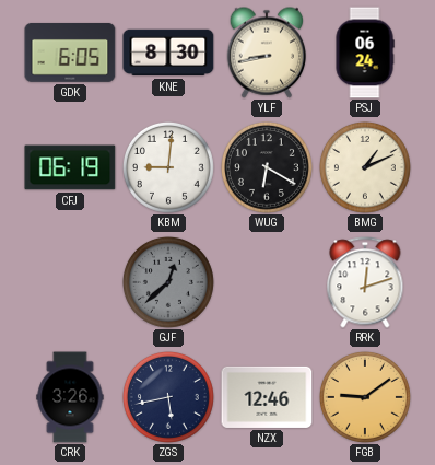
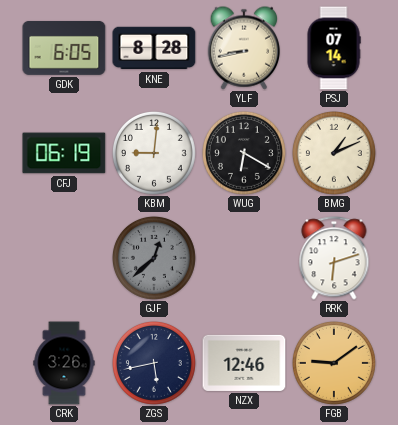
KNE: 8:30 -> 8:28 (154, 48)
PSJ: 06:24 -> 07:14 (334, 48)
RRK: 12:12 -> 6:12 (334, 258)
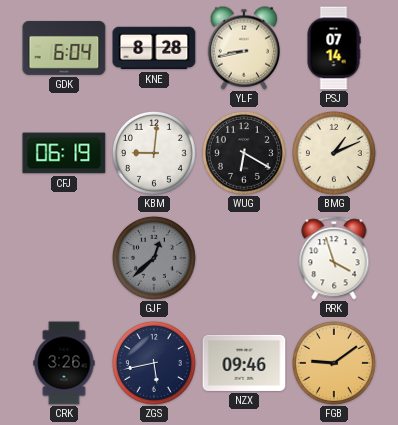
GDK: 6:05 -> 6:04 (64, 48)
RRK: 6:12 -> 3:57 (334, 258)
NZX: 12:46 -> 09:46 (244, 363)
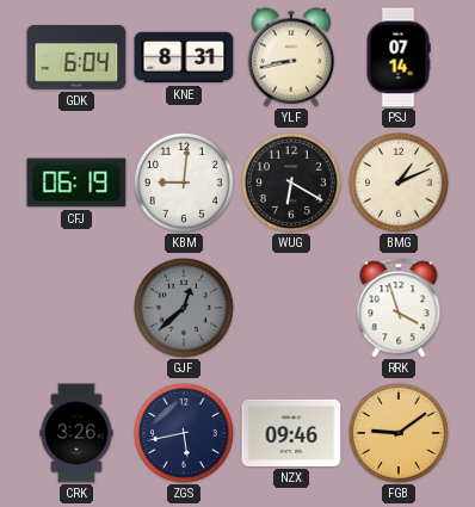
KNE: 8:28 -> 8:31 (184, 57)
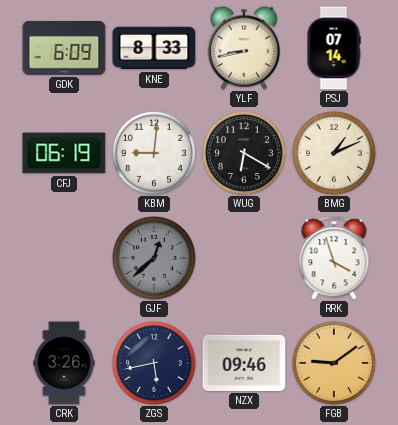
GDK: 6:04 -> 6:09 (64, 48)
KNE: 8:31 -> 8:33 (154, 48)
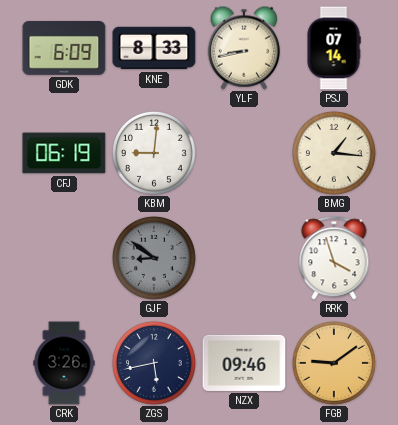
WUG: 6:20 -> none (244, 153)
BMG: 1:11 -> 1:16 (334, 153)
GJF: 12:38 -> 8:51 (154, 258)
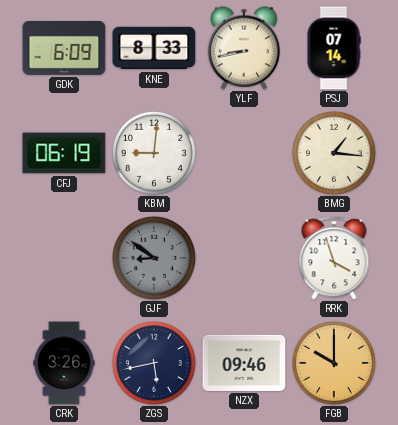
FGB: 9:09 -> 10:00 (334, 363)
